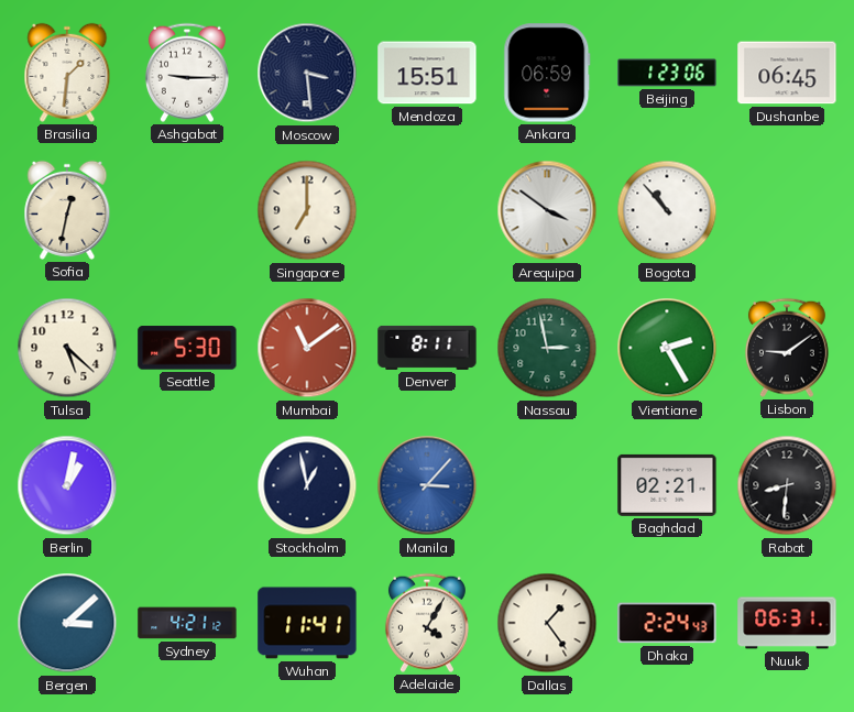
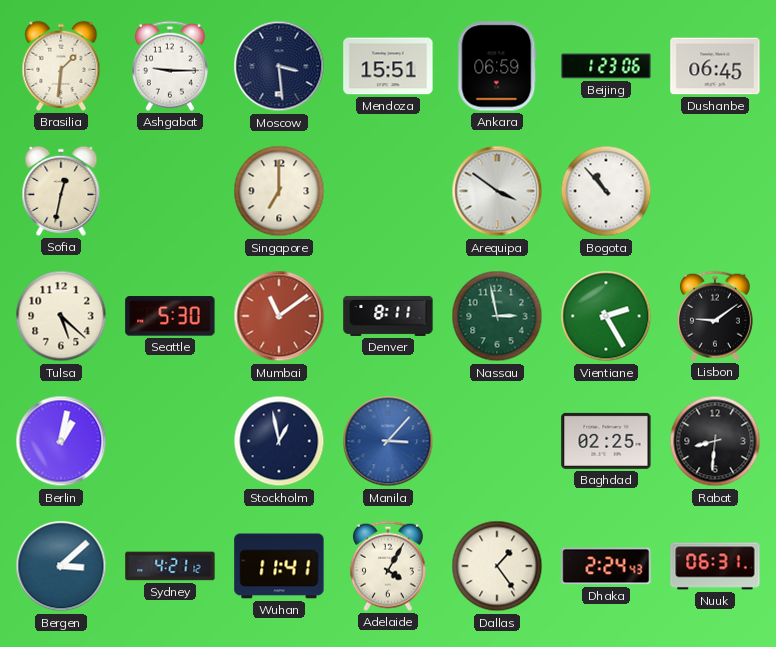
Baghdad: 02:21 -> 02:25 (606, 441)
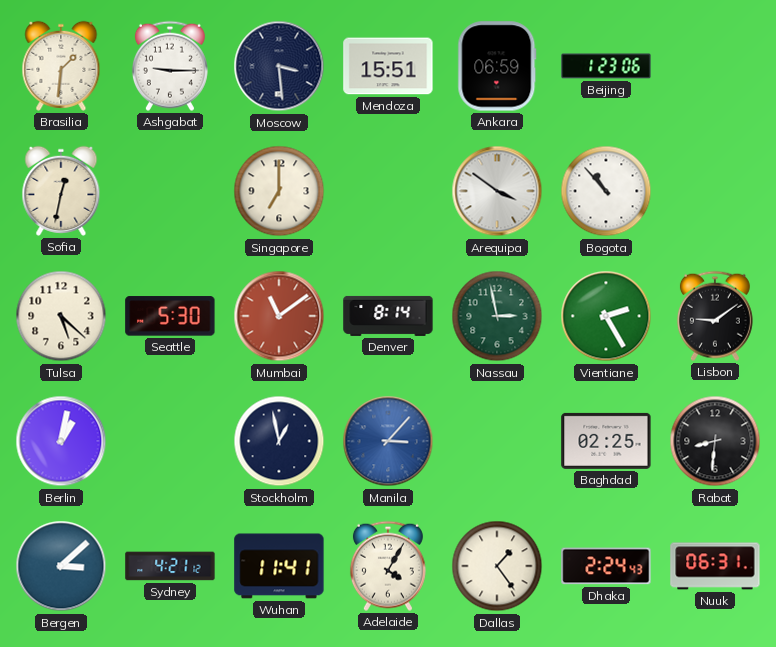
Dushanbe: 06:45 -> none (715, 66)
Denver: 8:11 -> 8:14 (388, 316)
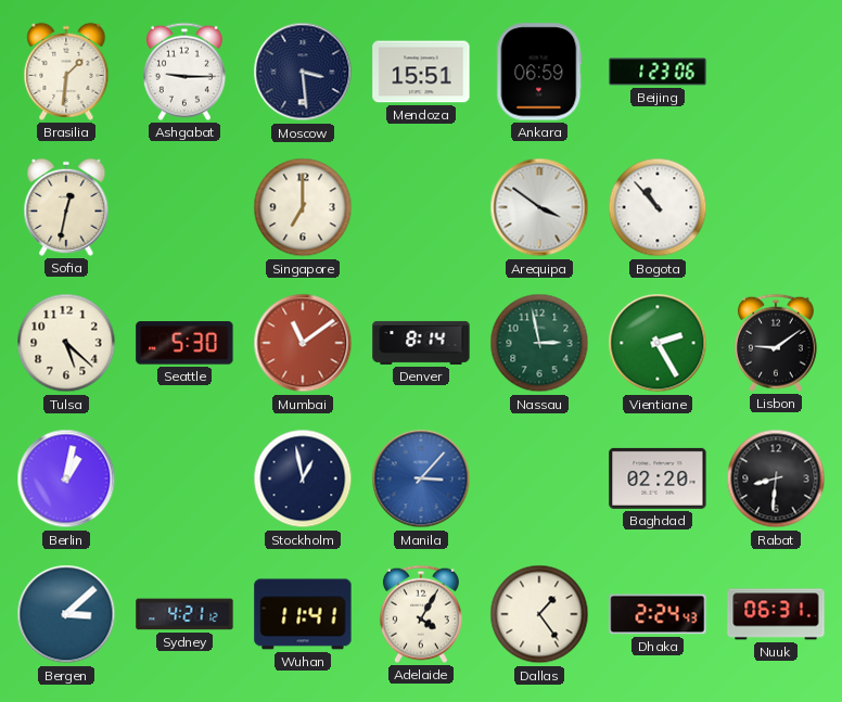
Baghdad: 02:25 -> 02:20 (658, 478)
